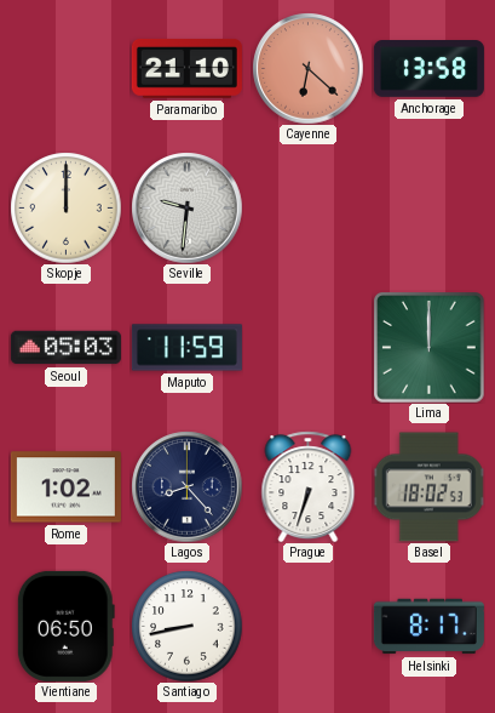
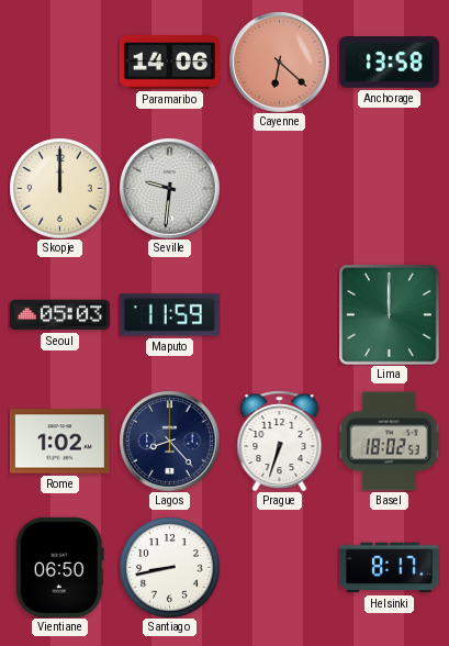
Paramaribo: 21:10 -> 14:06 (169, 62)
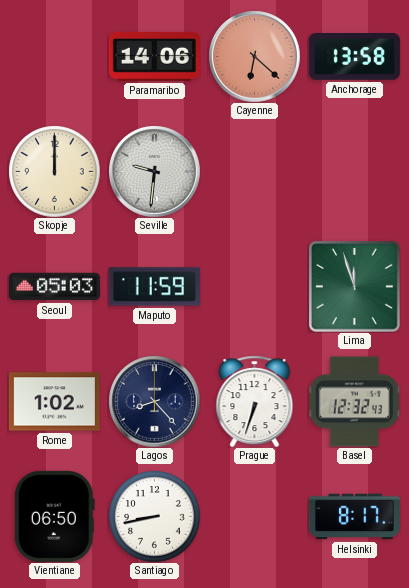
Lima: 12:00 -> 11:57 (354, 286)
Basel: 18:02 -> 12:32 (354, 402)
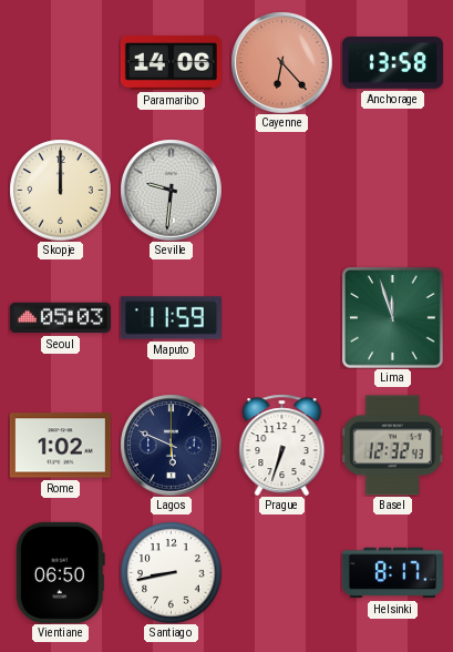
Cayenne: 6:22 -> 6:23 (281, 62)
Lagos: 8:23 -> 5:49 (171, 445)
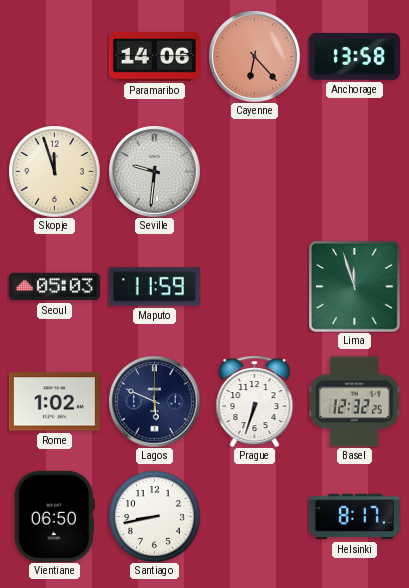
Skopje: 12:00 -> 11:57 (54, 171)
Basel: 12:32:43 -> 12:32:25 (354, 402)
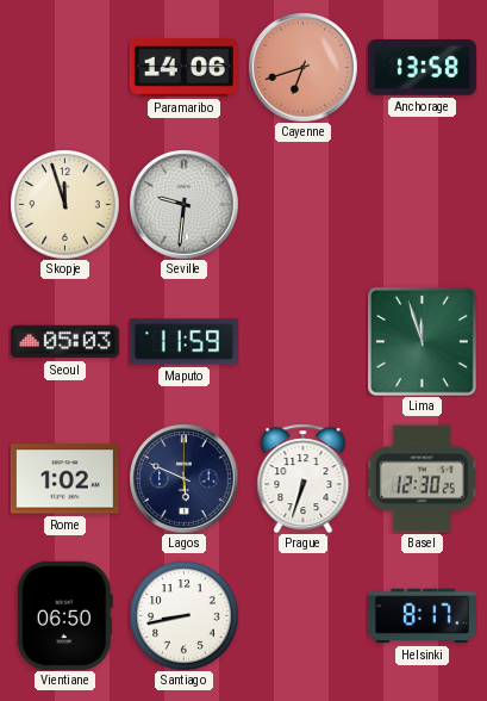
Cayenne: 6:23 -> 6:42 (302, 67)
Basel: 12:32 -> 12:30 (422, 479)
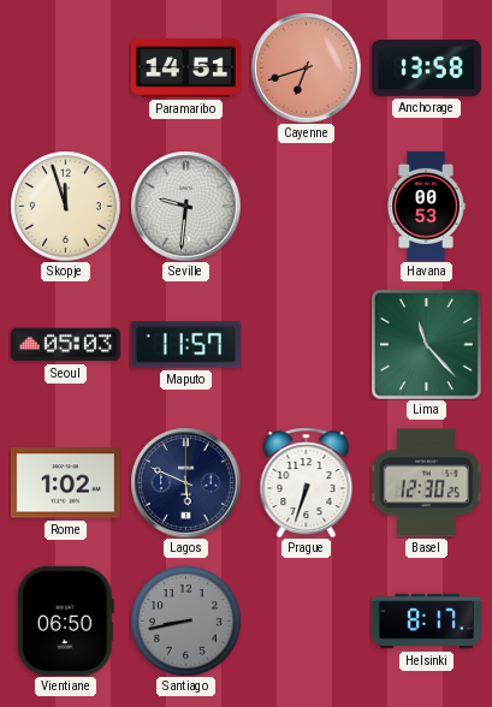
Paramaribo: 14:06 -> 14:51 (185, 67)
Havana: none -> 00:53 (426, 206)
Maputo: 11:59 -> 11:57 (185, 345)
Lima: 11:57 -> 11:23 (426, 344)
Santiago dial: white -> grey (185, 620)
